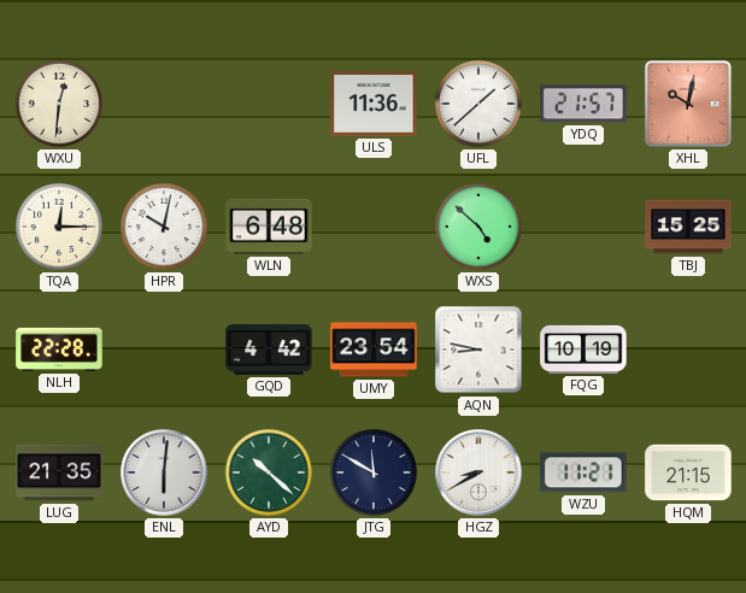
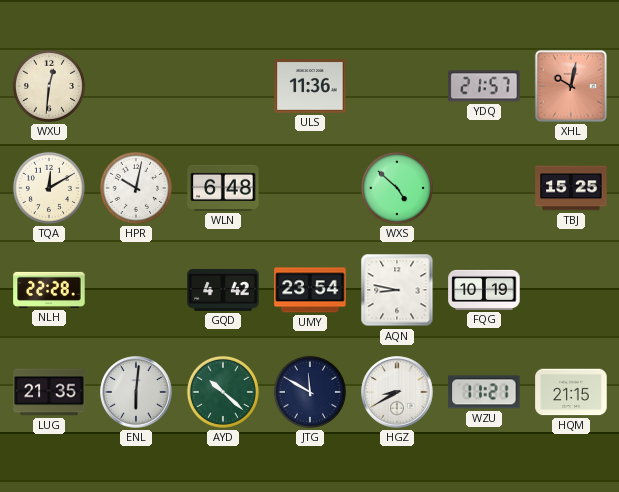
UFL: 1:38 -> none (478, 104)
TQA: 12:15 -> 12:10 (49, 188)
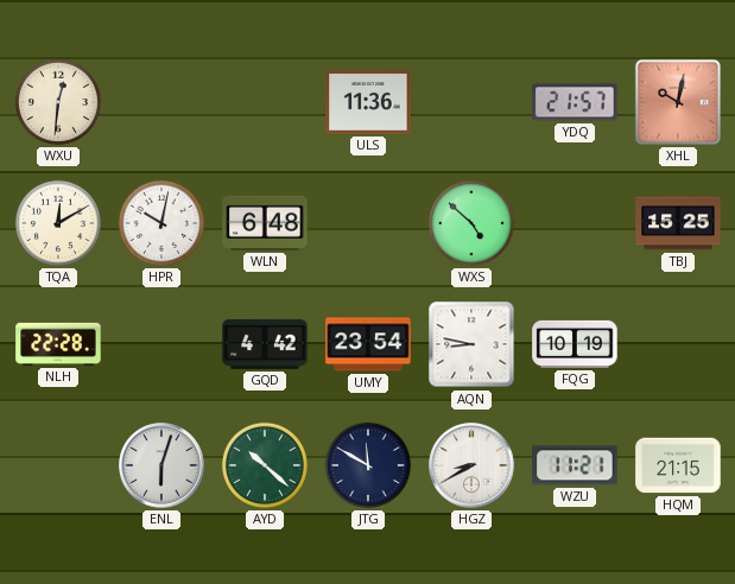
LUG: 21:35 -> none (49, 392)
ENL: 6:01 -> 6:03 (161, 465)
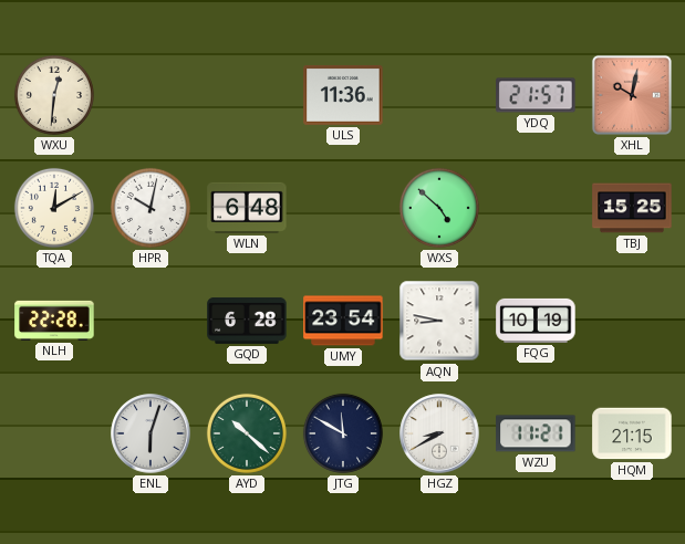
GQD: 4:42 -> 6:28 (247, 321)
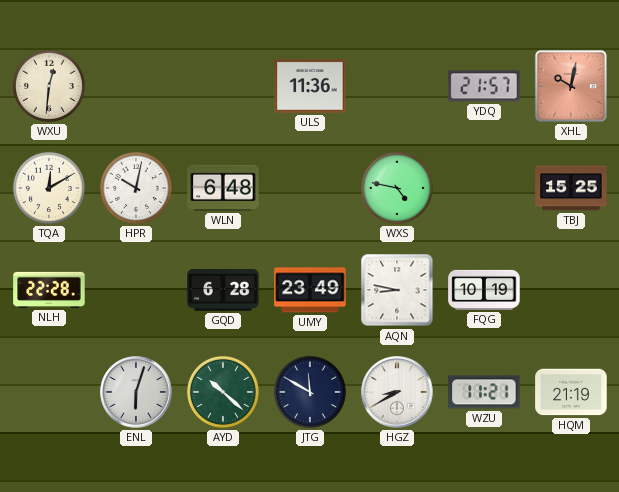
WXS: 4:52 -> 4:47 (397, 188)
UMY: 23:54 -> 23:49 (310, 290)
HQM: 21:15 -> 21:19 (571, 392)
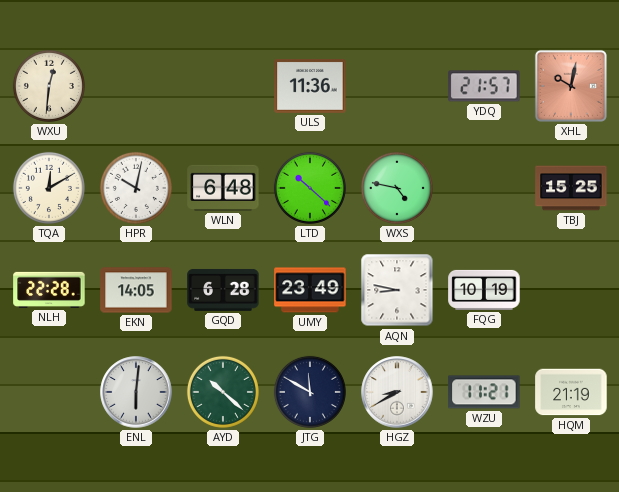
LTD: none -> 10:22 (310, 188)
EKN: none -> 14:05 (136, 290)
ENL: 6:03 -> 6:01 (136, 392)
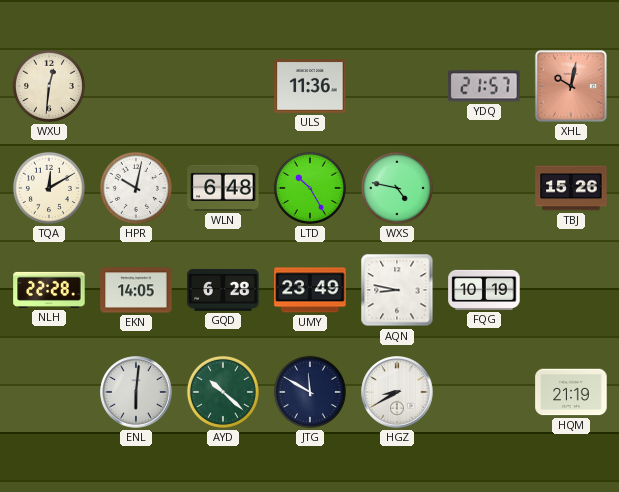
LTD: 10:22 -> 10:25 (310, 188)
TBJ: 15:25 -> 15:26 (571, 188)
WZU: 11:21 -> none (484, 392)
